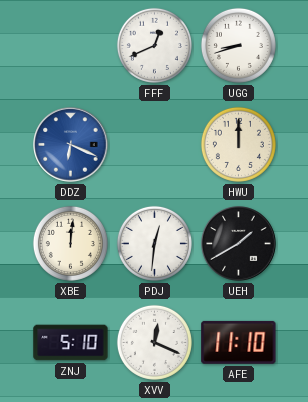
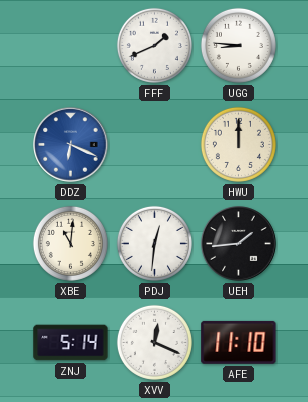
FFF: 12:41 -> 1:41 (154, 45)
UGG: 8:42 -> 8:46 (238, 45)
XBE: 12:01 -> 11:01 (70, 243)
UEH: 1:40 -> 1:44 (239, 244)
ZNJ: 5:10 -> 5:14 (71, 343)
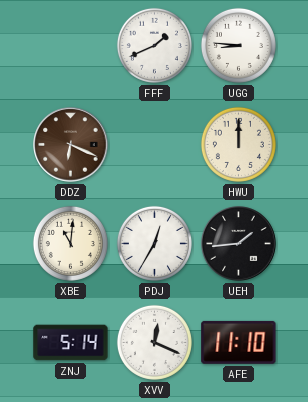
DDZ dial: blue -> brown (71, 145)
PDJ: 12:31 -> 12:35 (154, 243)
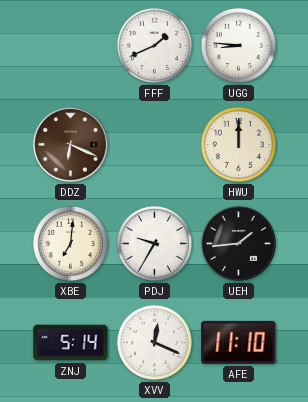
XBE: 11:01 -> 7:01 (70, 243)
PDJ: 12:35 -> 9:35 (154, 243)
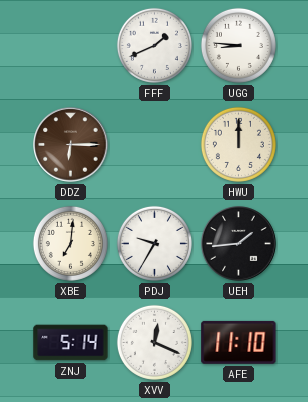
DDZ: 6:19 -> 6:15 (71, 145)
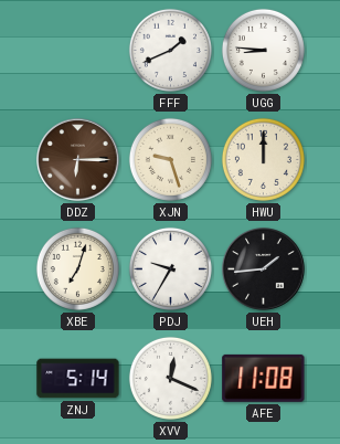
XJN: none -> 9:27 (170, 159)
XBE: 7:01 -> 7:03 (77, 268)
AFE: 11:10 -> 11:08 (264, 378)
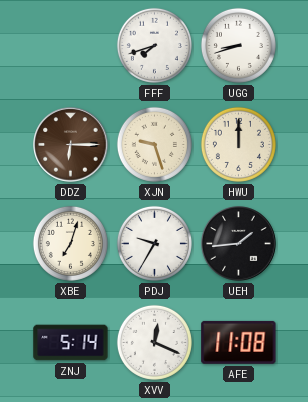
FFF: 1:41 -> 7:42 (154, 45)
UGG: 8:46 -> 8:42 (238, 45)
